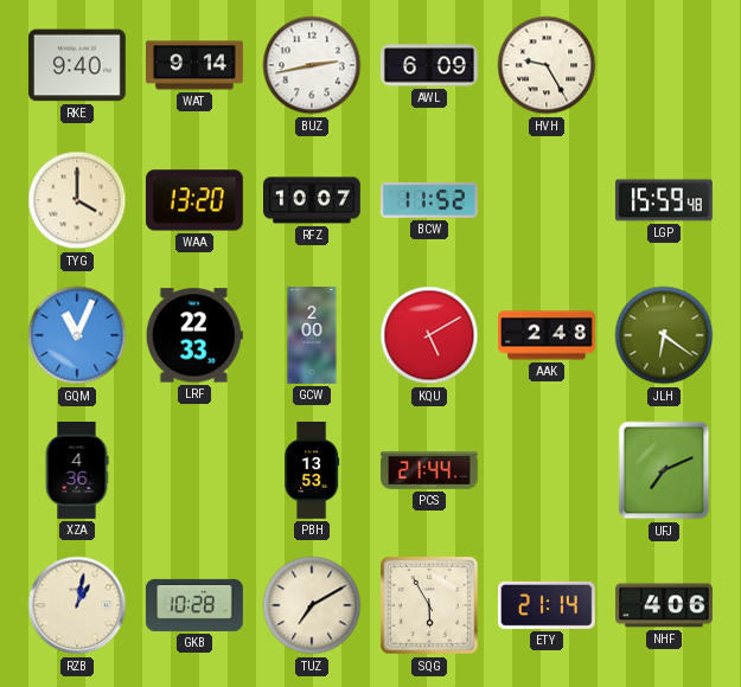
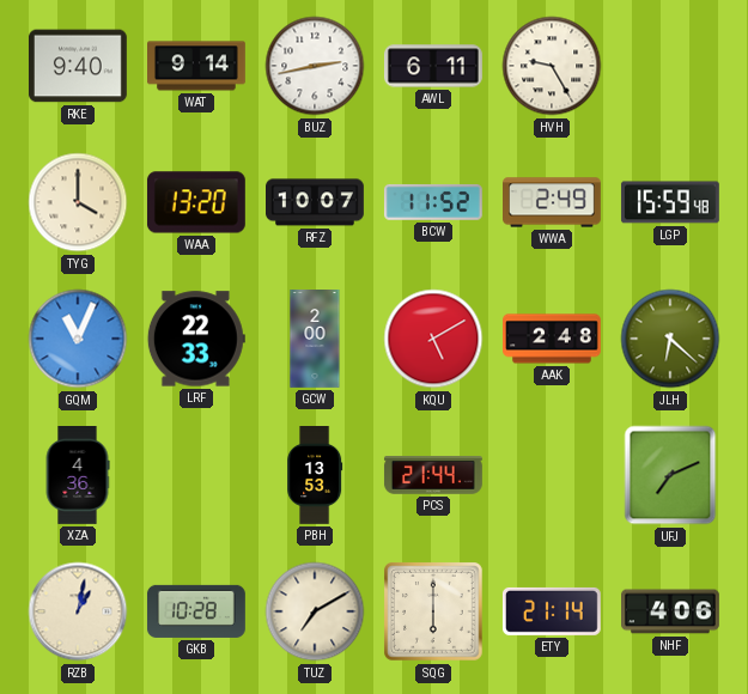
AWL: 6:09 -> 6:11 (434, 66)
WWA: none -> 2:49 (553, 202)
JLH: 6:21 -> 6:22 (670, 339)
SQG: 5:55 -> 6:00 (434, 613)
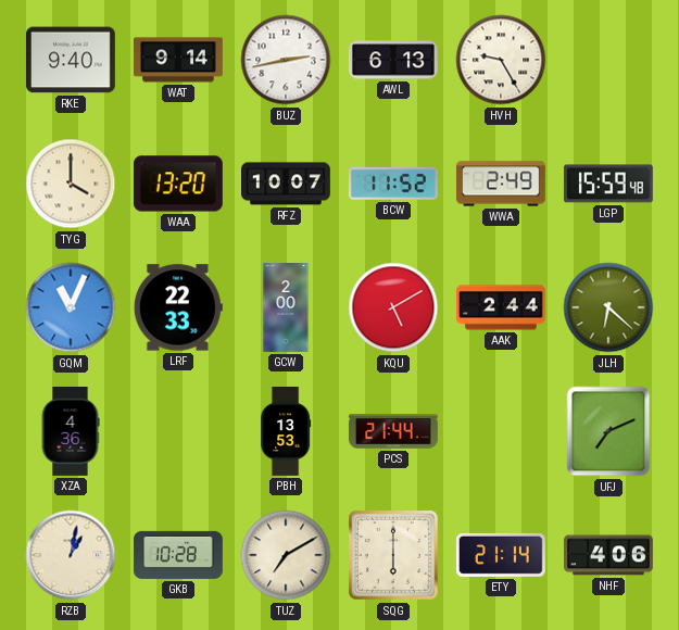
AWL: 6:11 -> 6:13 (394, 60)
AAK: 2:48 -> 2:44 (502, 307)
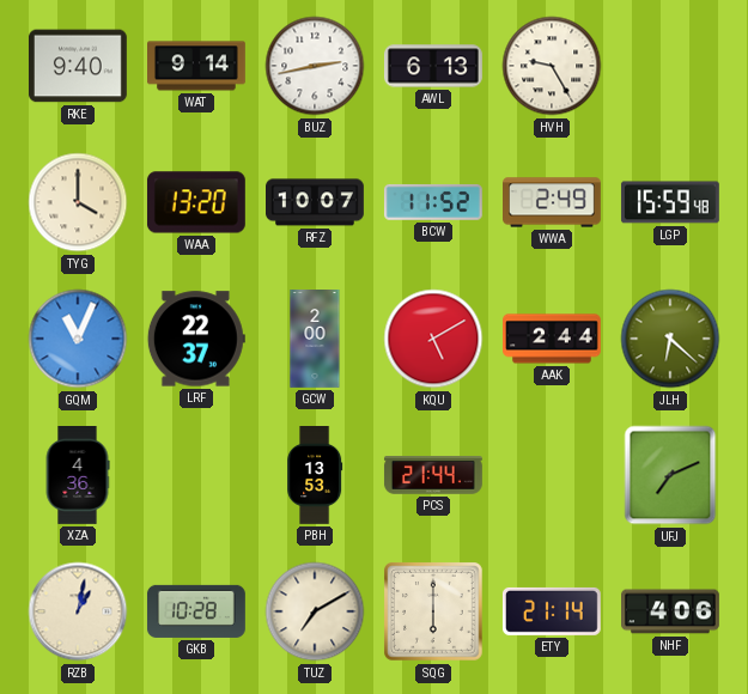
LRF: 22:33 -> 22:37 (196, 339)
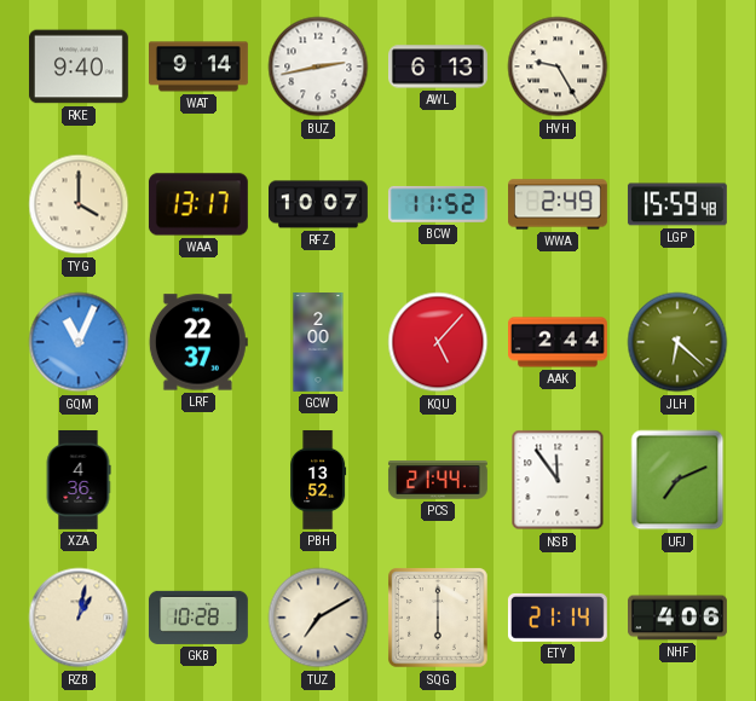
WAA: 13:20 -> 13:17 (198, 204)
KQU: 5:10 -> 5:07 (438, 342)
PBH: 13:53 -> 13:52 (318, 481)
NSB: none -> 11:54 (558, 480)
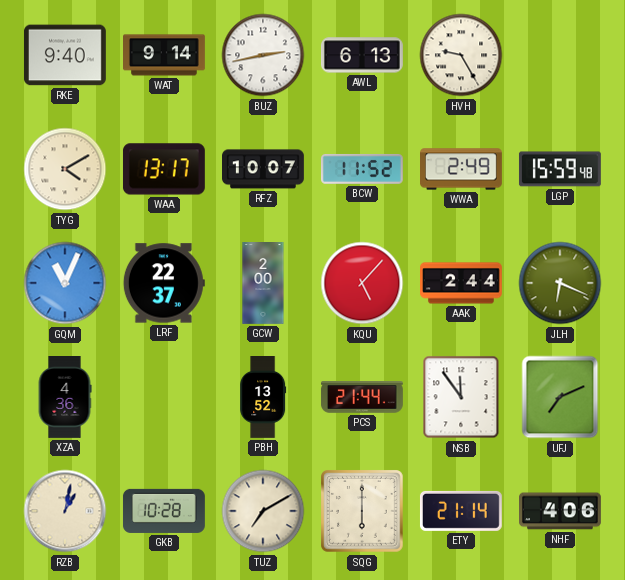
TYG: 4:00 -> 4:10 (65, 169)
JLH: 6:22 -> 6:19 (560, 283)
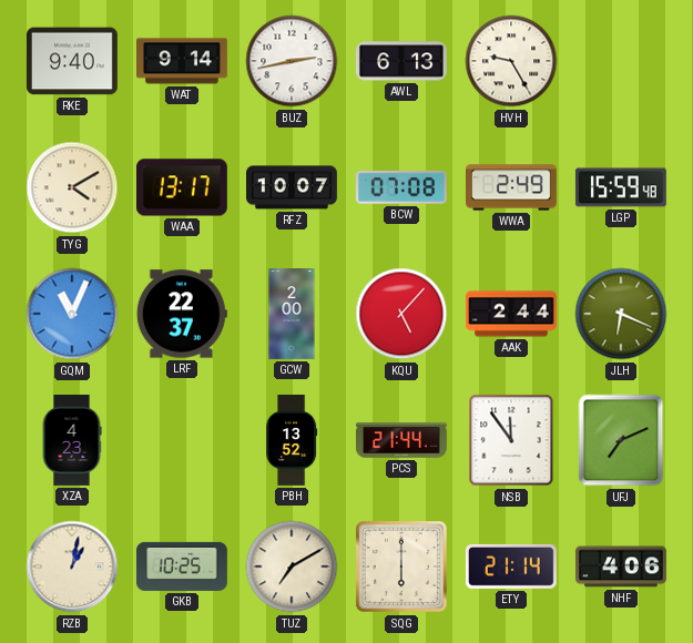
BCW: 11:52 -> 07:08 (401, 187)
XZA: 4:36 -> 4:23 (72, 441)
GKB: 10:28 -> 10:25 (182, 567)
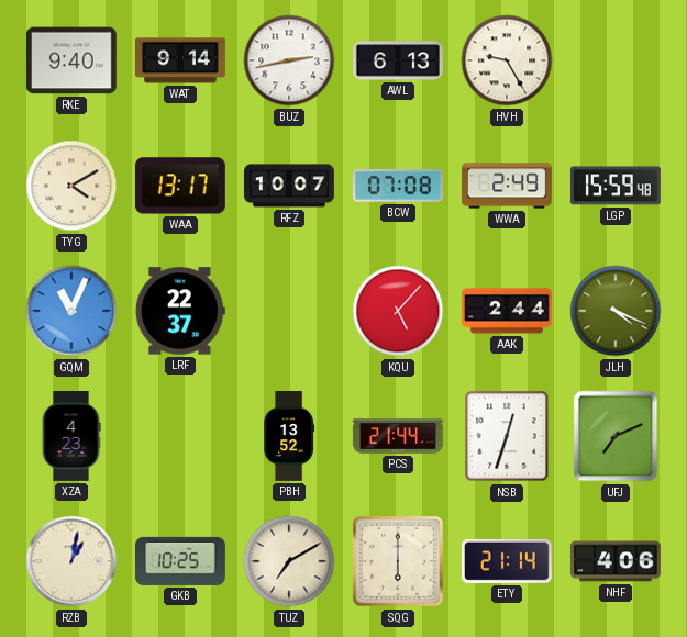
GCW: 2:00 -> none (292, 315)
JLH: 6:19 -> 4:19 (616, 311)
NSB: 11:54 -> 12:33 (507, 436)
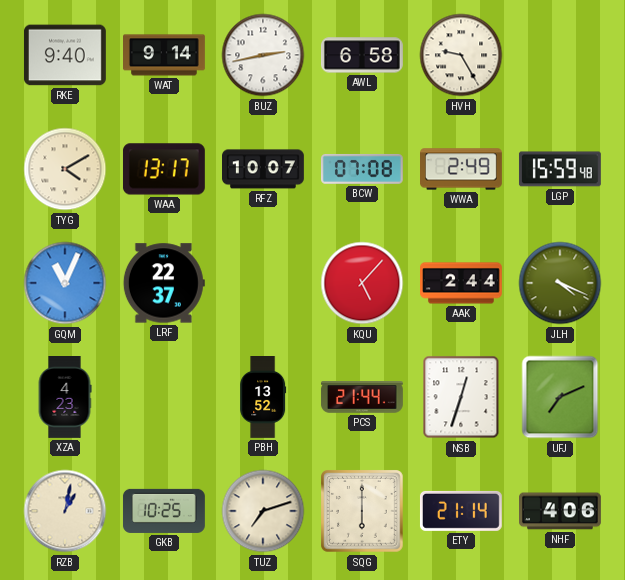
AWL: 6:13 -> 6:58 (363, 55)
TUZ: 7:10 -> 7:12 (263, 511)
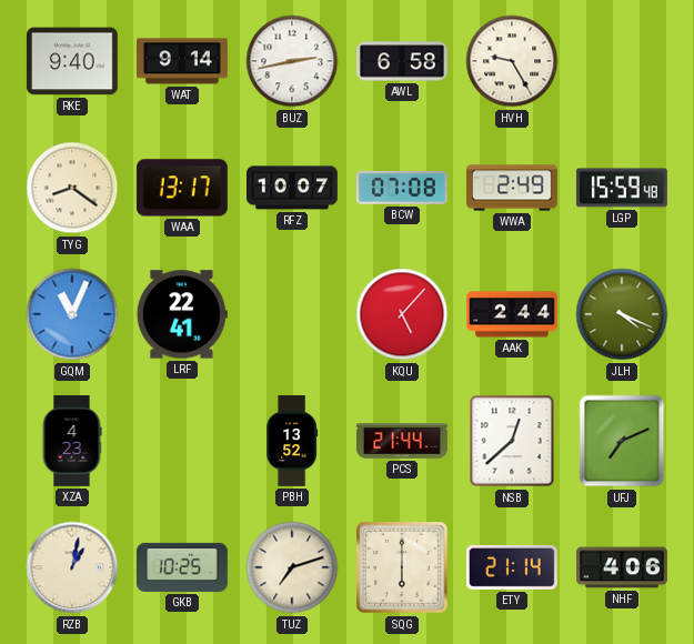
TYG: 4:10 -> 8:21 (72, 188)
LRF: 22:37 -> 22:41 (182, 314)
NSB: 12:33 -> 12:38 (512, 441)
